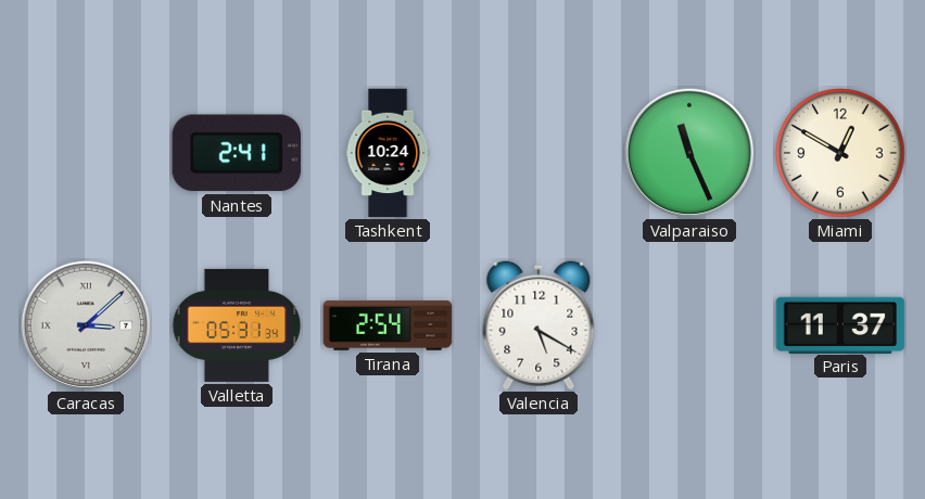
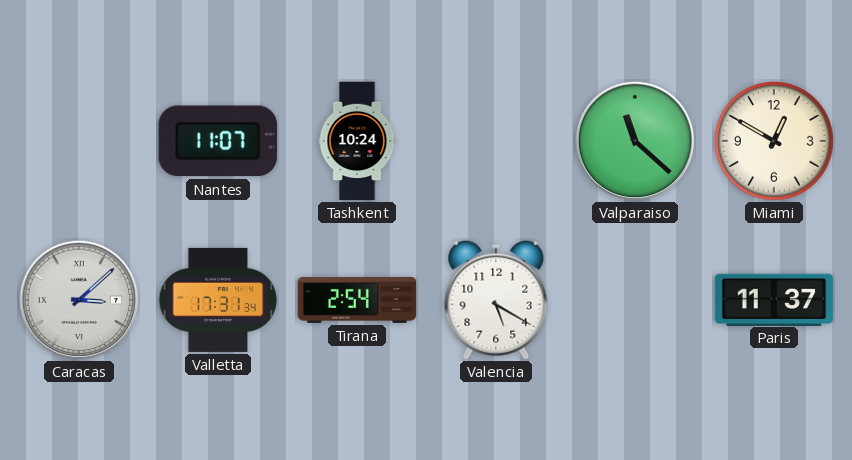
Nantes: 2:41 -> 11:07 (218, 141)
Valparaiso: 11:26 -> 11:22 (635, 141)
Valletta: 05:31 -> 17:31 (218, 300)
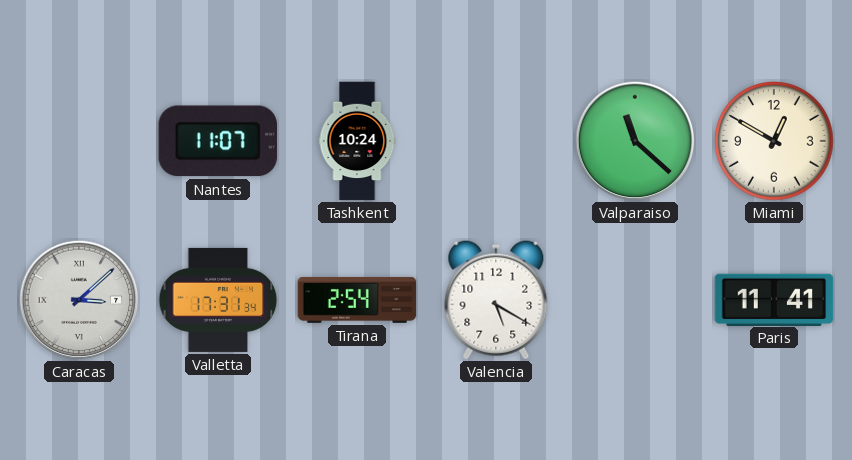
Paris: 11:37 -> 11:41 (774, 299)
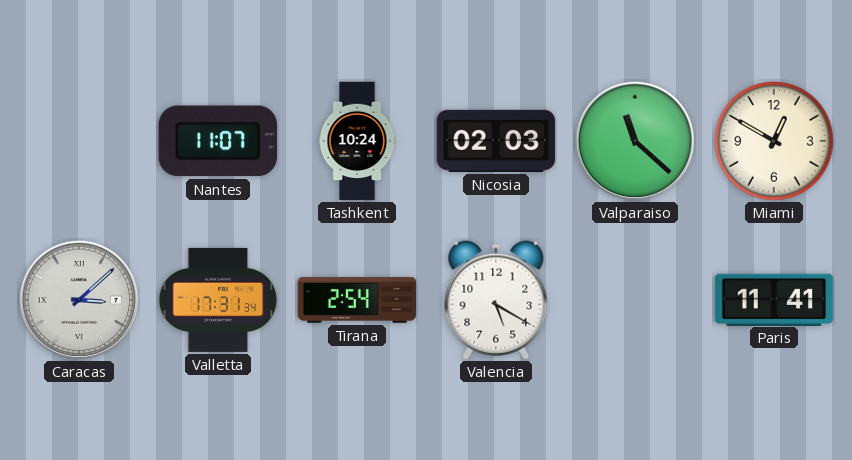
Nicosia: none -> 02:03 (496, 141)
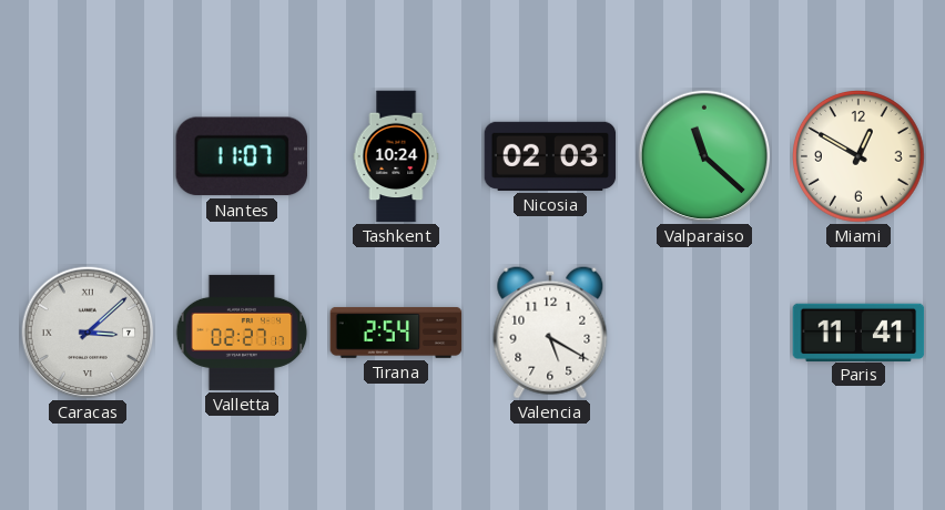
Valletta: 17:31 -> 02:27 (242, 333)
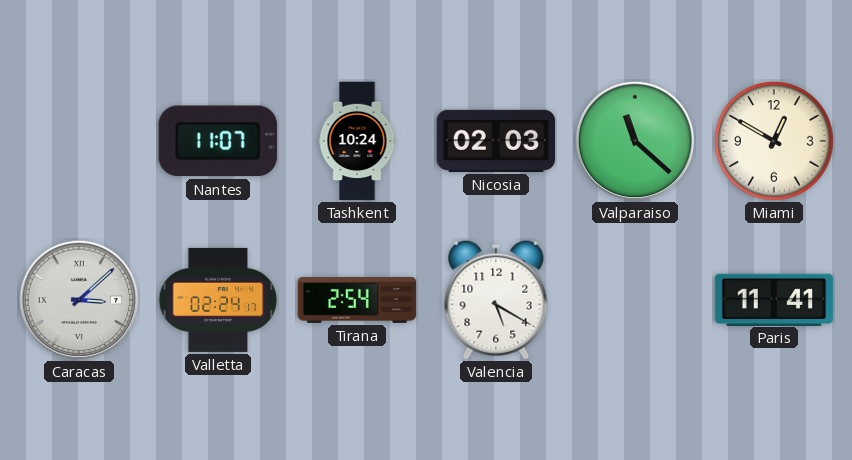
Valletta: 02:27 -> 02:24 (218, 300)
